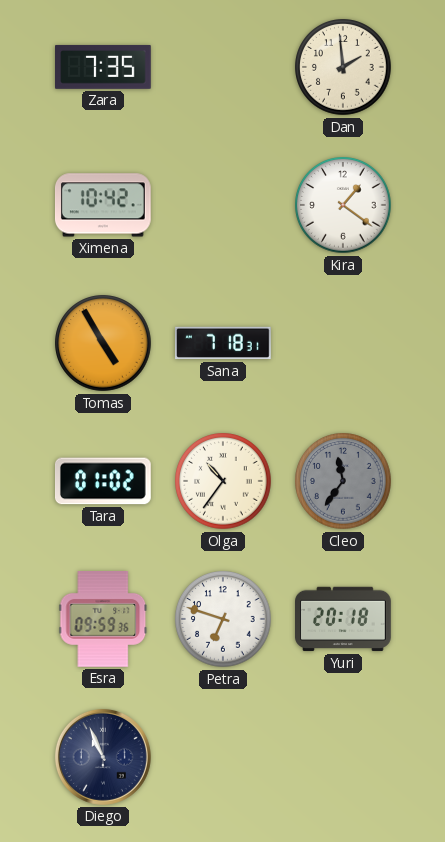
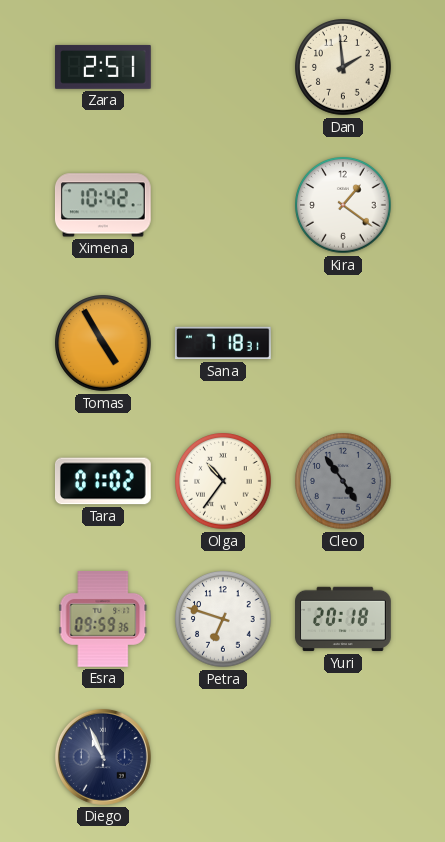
Zara: 7:35 -> 2:51 (104, 67)
Cleo: 11:36 -> 4:54 (343, 481)
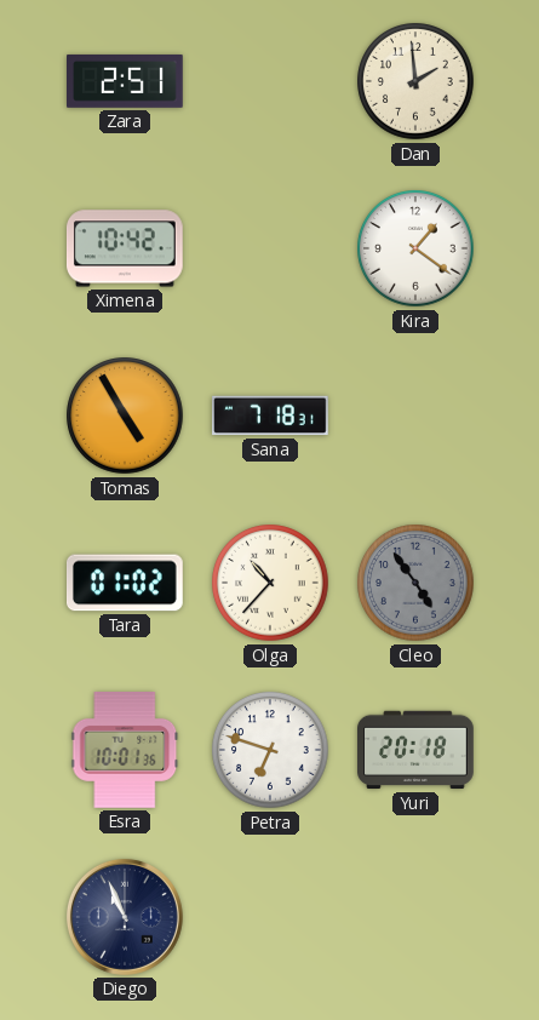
Olga: 10:36 -> 10:37 (270, 583)
Esra: 09:59 -> 10:01 (125, 751)
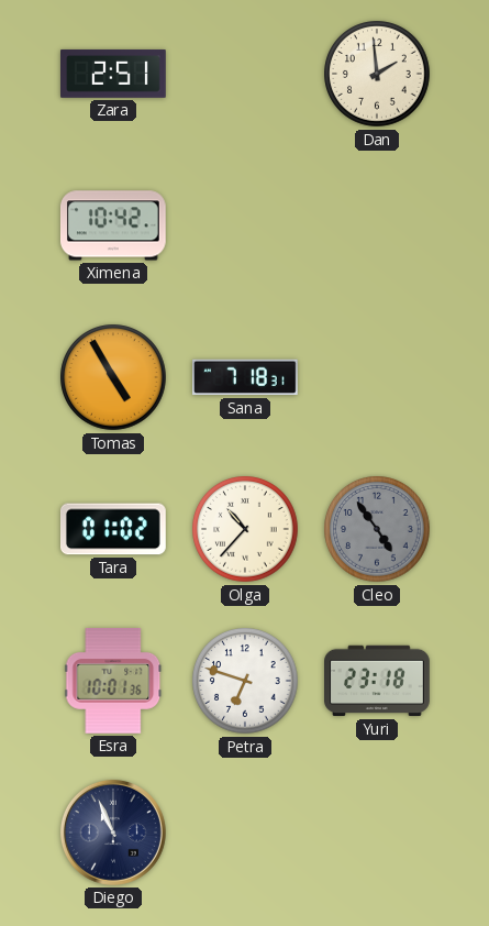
Kira: 1:21 -> none (415, 248)
Yuri: 20:18 -> 23:18 (378, 681)
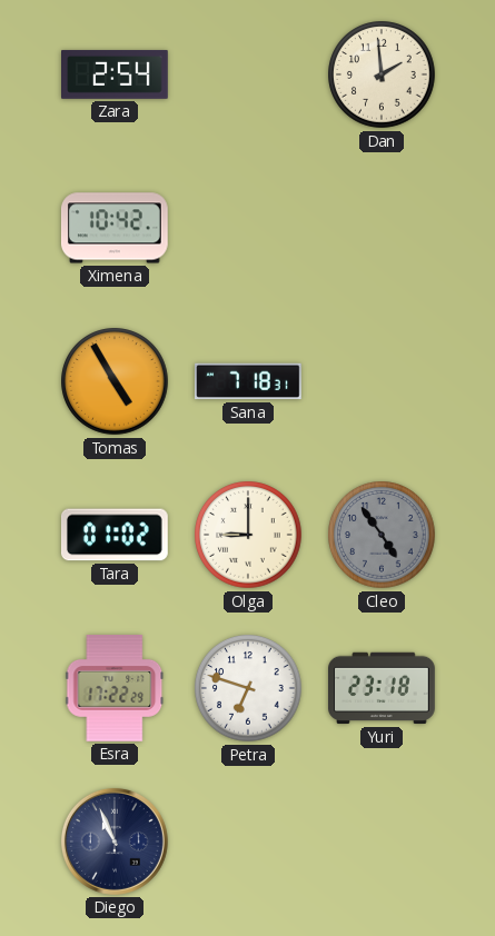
Zara: 2:51 -> 2:54 (116, 74)
Olga: 10:37 -> 9:00 (248, 535)
Esra: 10:01 -> 17:22 (115, 689)
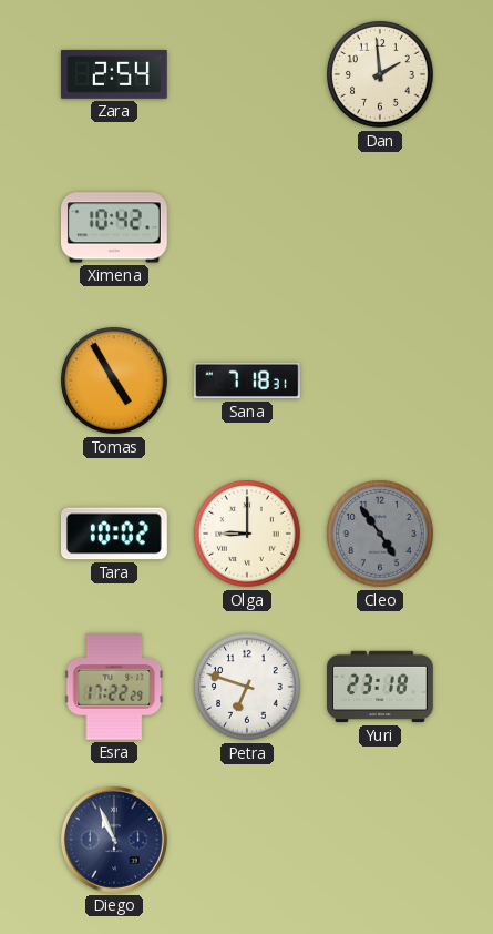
Tara: 01:02 -> 10:02 (115, 534)
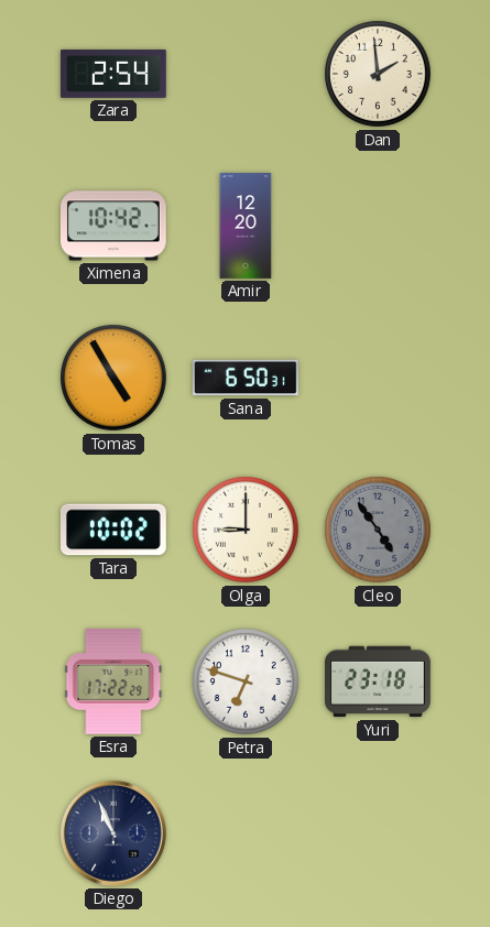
Amir: none -> 12:20 (246, 226)
Sana: 7:18 -> 6:50 (247, 378)
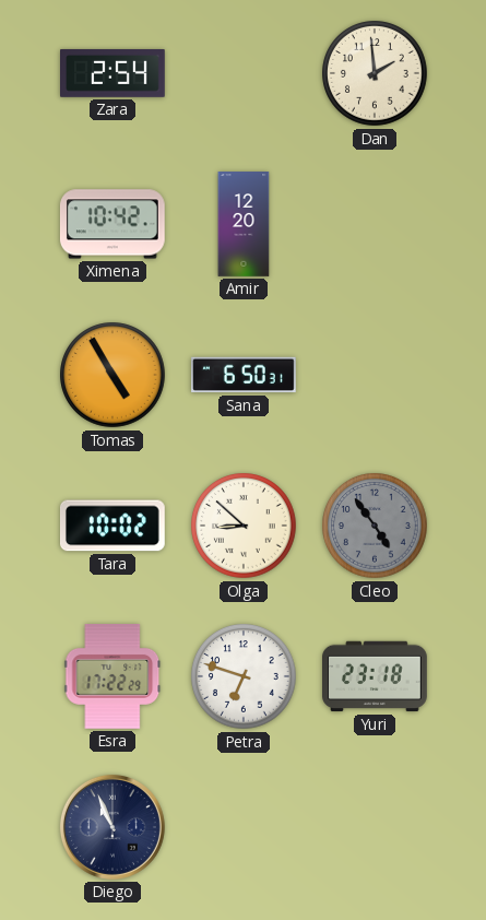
Olga: 9:00 -> 8:52 (244, 526)
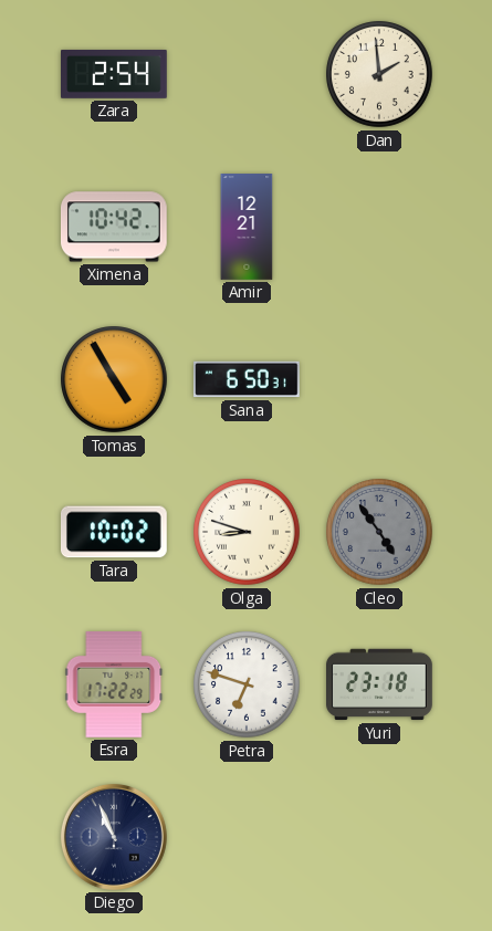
Amir: 12:20 -> 12:21 (247, 227)
Olga: 8:52 -> 8:48 (247, 532)
